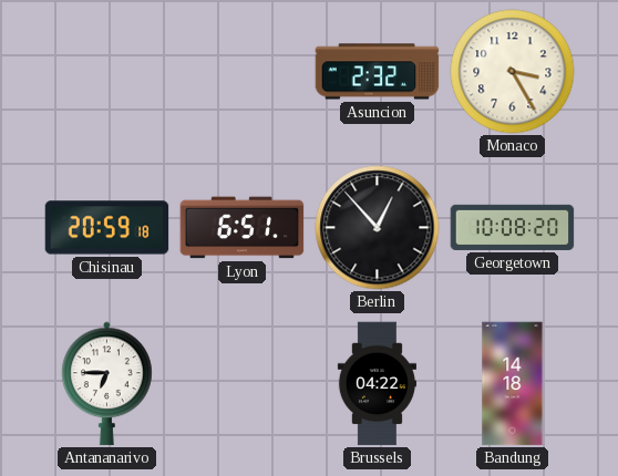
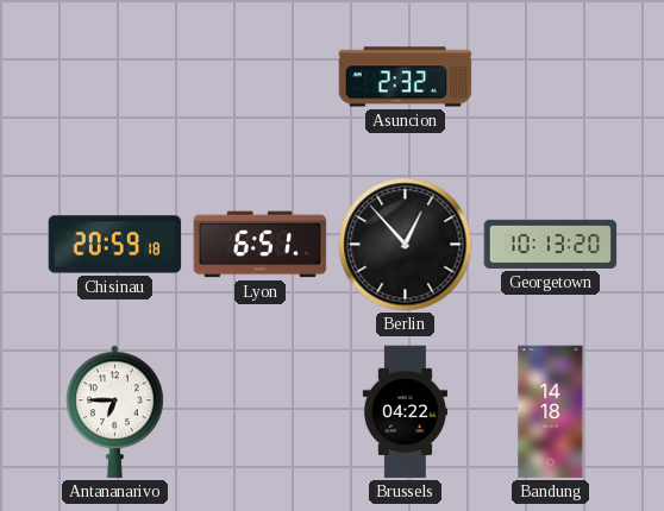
Monaco: 3:25 -> none (513, 72)
Georgetown: 10:08 -> 10:13 (551, 244)
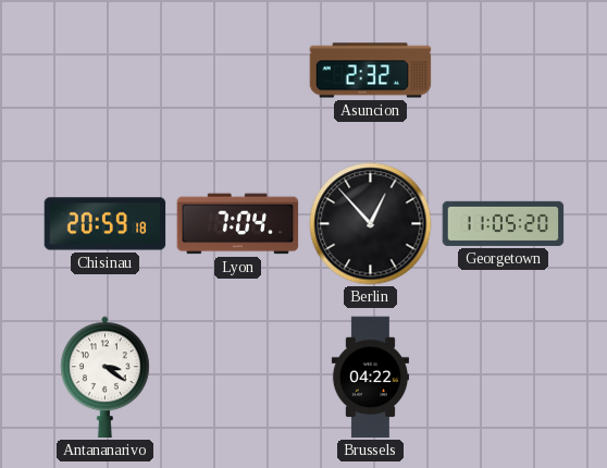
Lyon: 6:51 -> 7:04 (238, 224)
Georgetown: 10:13 -> 11:05 (504, 223)
Antananarivo: 6:45 -> 3:21 (106, 378)
Bandung: 14:18 -> none (551, 412)
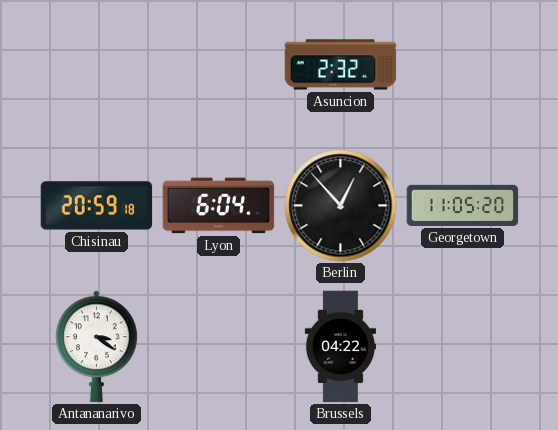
Lyon: 7:04 -> 6:04 (219, 206)
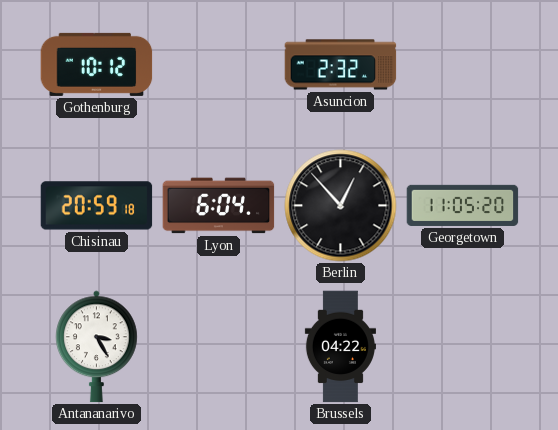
Gothenburg: none -> 10:12 (97, 64)
Antananarivo: 3:21 -> 3:25 (97, 347)
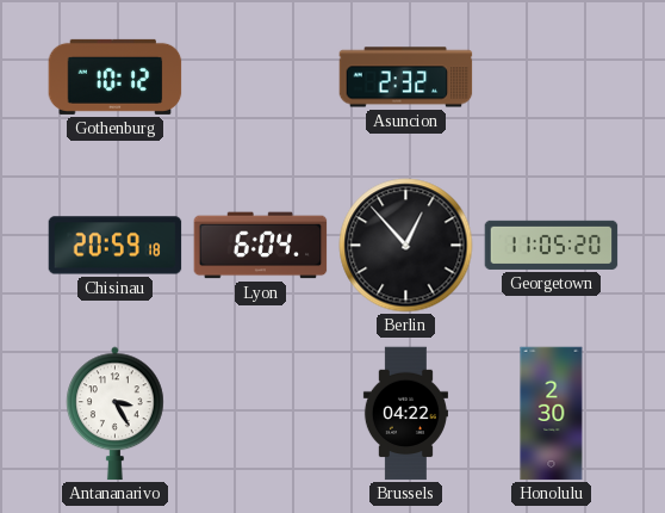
Honolulu: none -> 2:30 (552, 414)
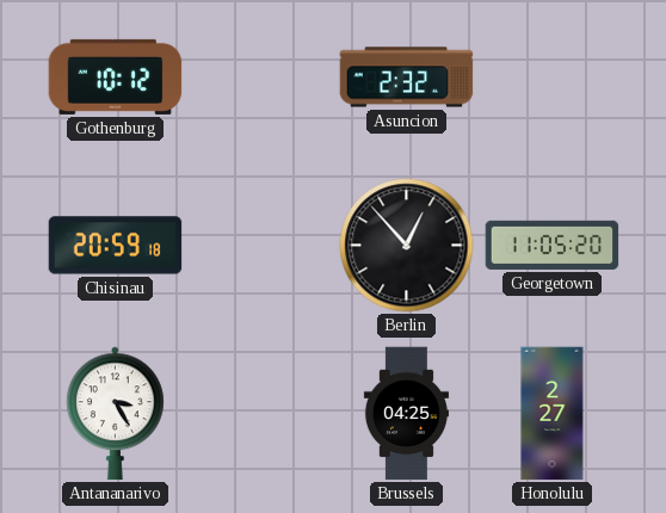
Lyon: 6:04 -> none (261, 246)
Brussels: 04:22 -> 04:25 (406, 414)
Honolulu: 2:30 -> 2:27 (553, 414)
